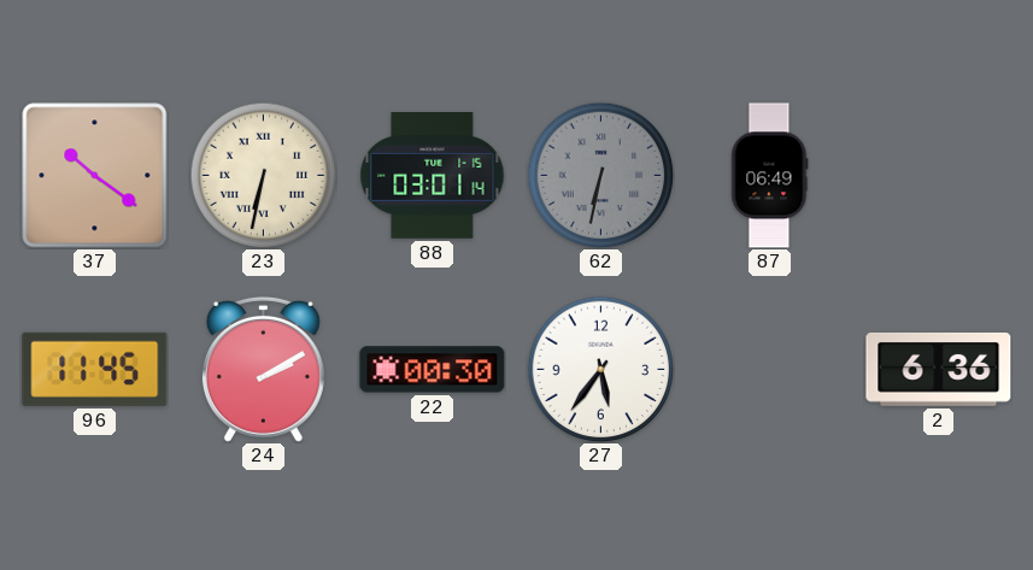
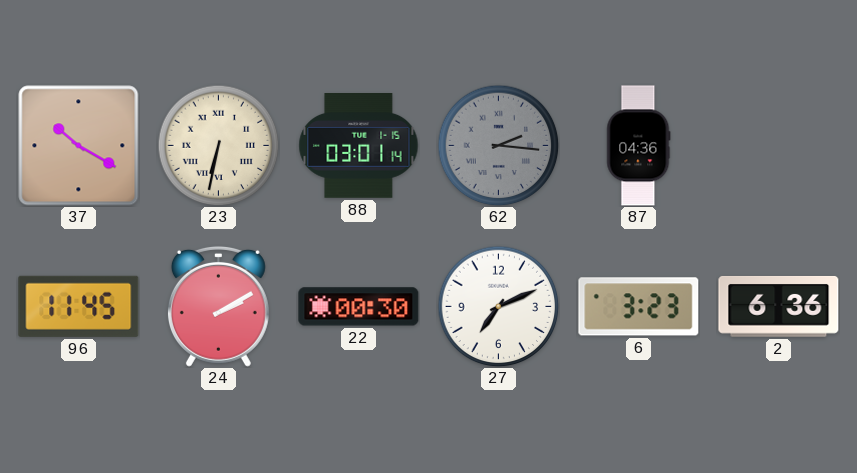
37: 10:21 -> 10:20 (79, 146)
62: 6:32 -> 2:16 (498, 145)
87: 06:49 -> 04:36 (639, 146)
27: 5:36 -> 7:11 (498, 306)
6: none -> 3:23 (639, 307)
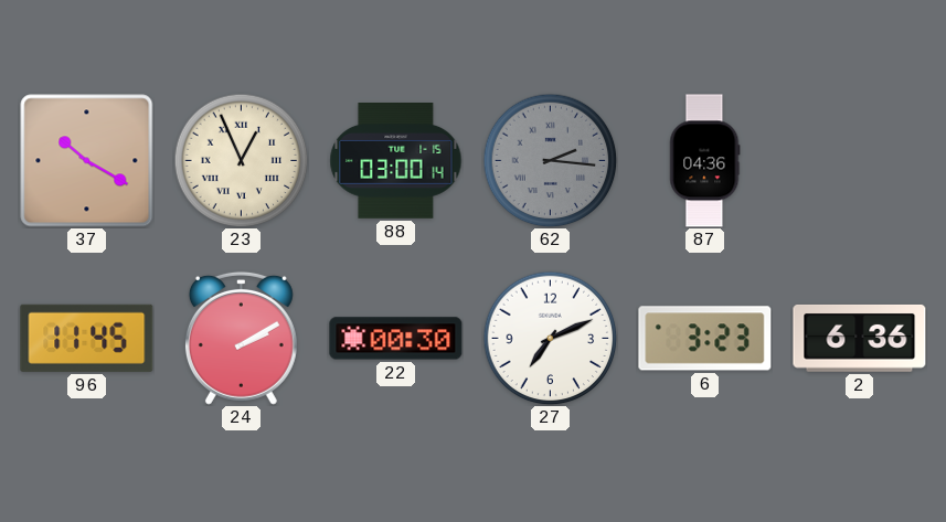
23: 6:32 -> 12:56 (241, 160)
88: 03:01 -> 03:00 (396, 161)
